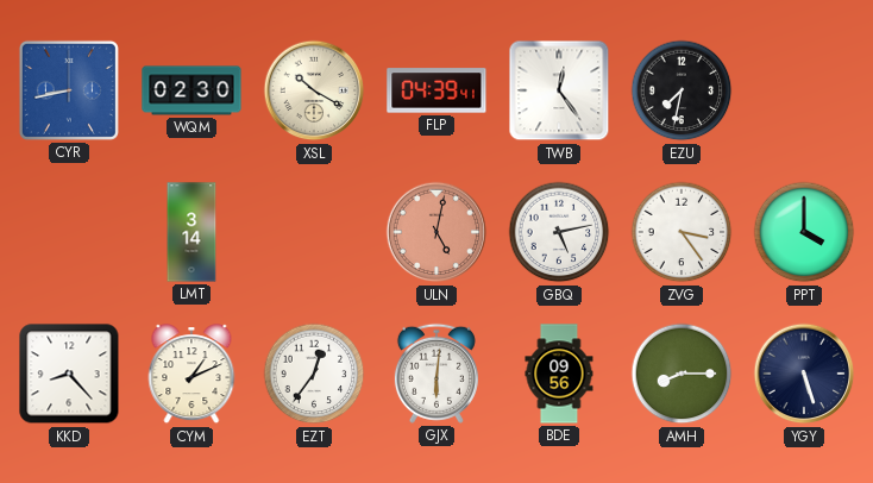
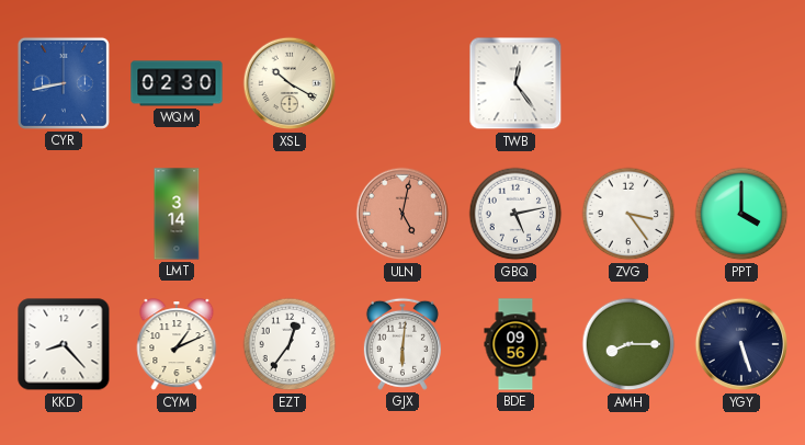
FLP: 04:39 -> none (436, 90)
EZU: 7:32 -> none (682, 90)
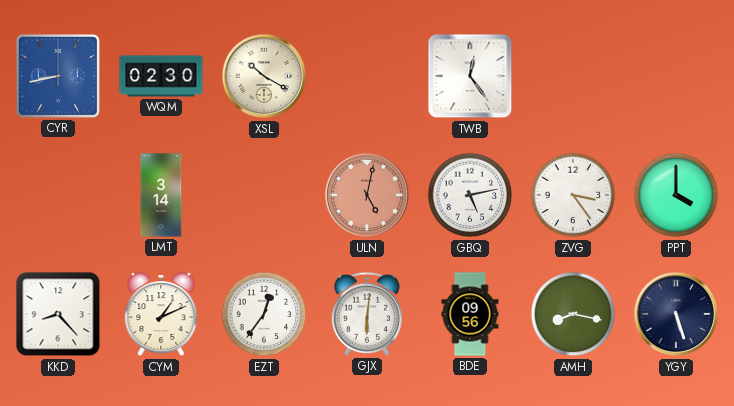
AMH: 8:15 -> 8:17 (573, 314)
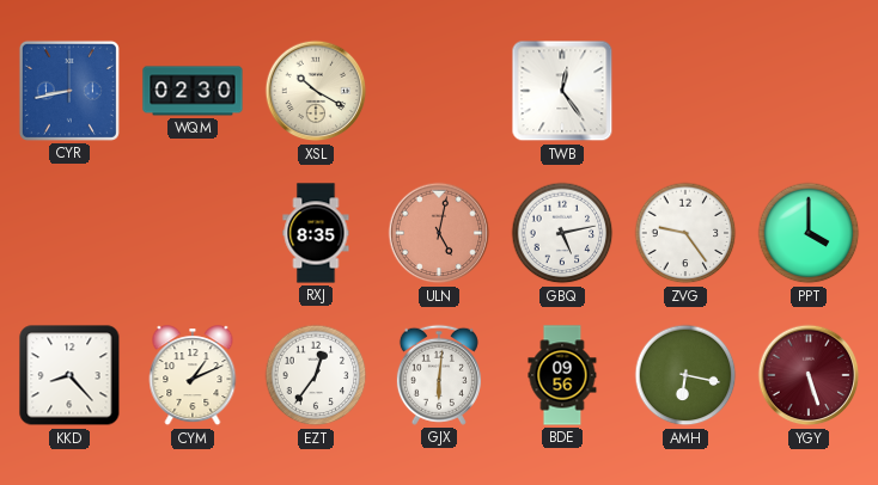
LMT: 3:14 -> none (161, 195)
RXJ: none -> 8:35 (316, 233)
ZVG: 3:24 -> 9:24 (685, 233)
AMH: 8:17 -> 6:17 (685, 375)
YGY dial: navy -> burgundy (809, 375)
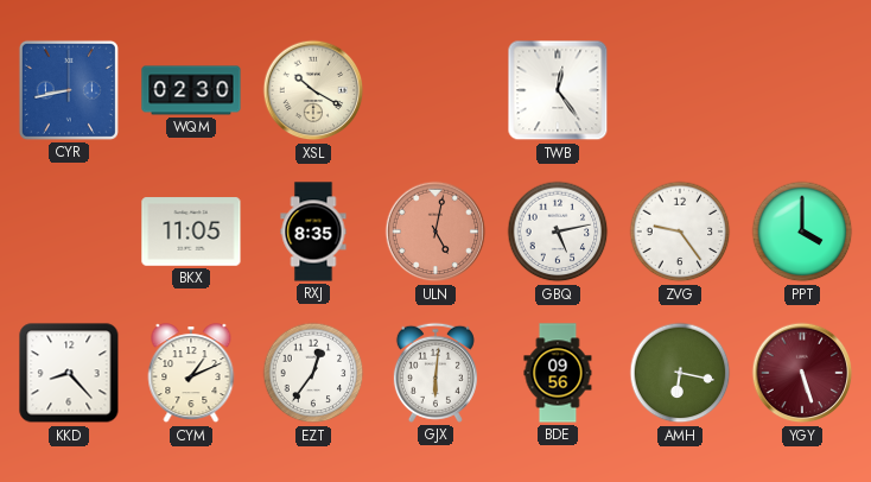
BKX: none -> 11:05 (191, 232)
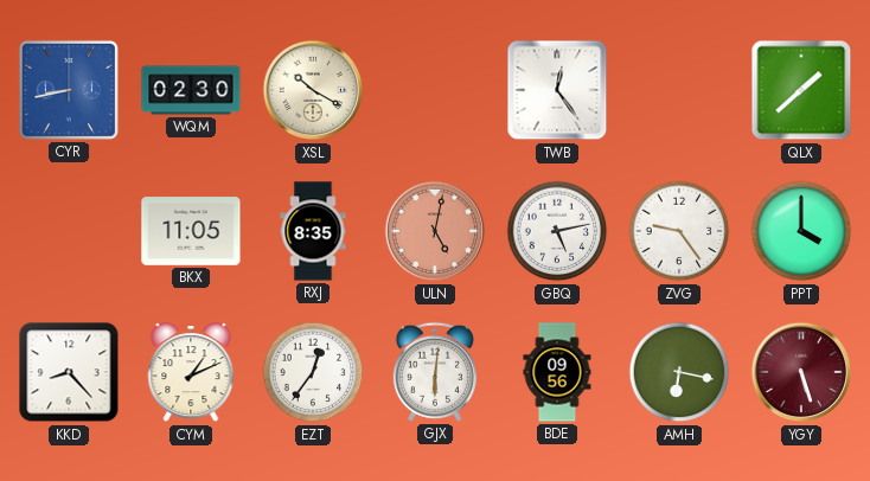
QLX: none -> 1:38 (801, 90)
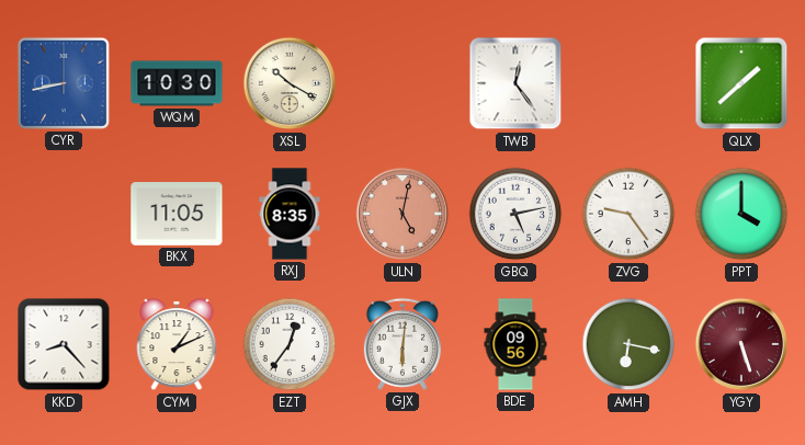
WQM: 02:30 -> 10:30 (177, 83)
